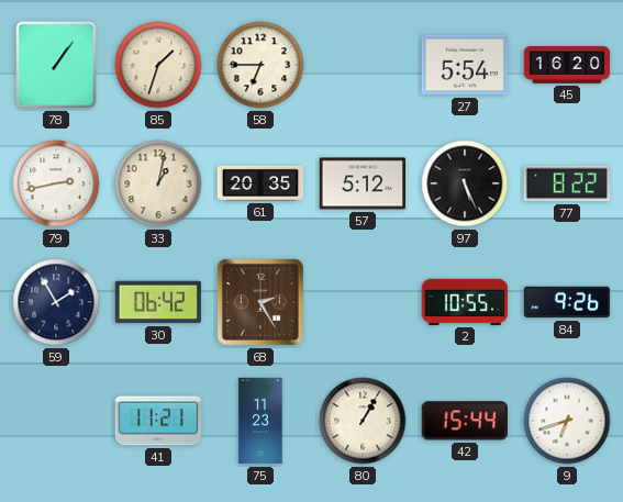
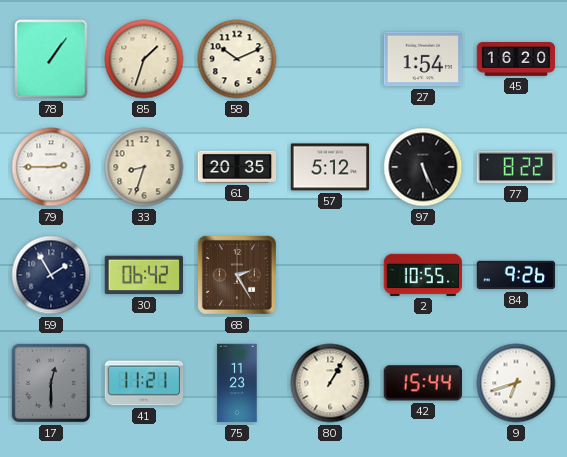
58: 6:45 -> 10:11 (237, 59)
27: 5:54 -> 1:54 (423, 59)
79: 2:43 -> 2:45 (51, 167)
33: 1:02 -> 8:33 (144, 167)
17: none -> 12:30 (51, 383)
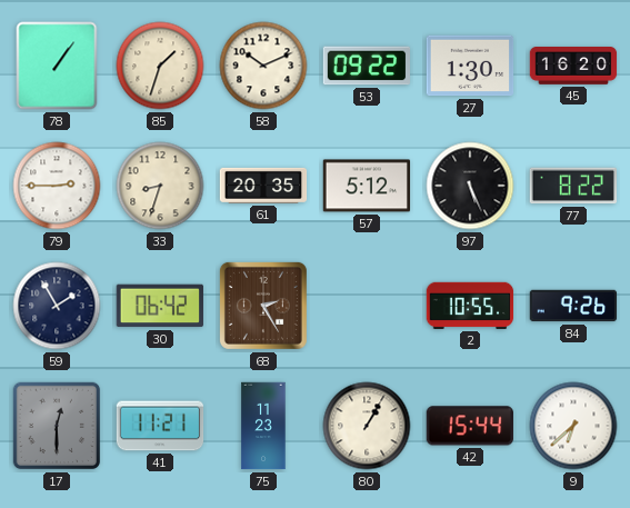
53: none -> 09:22 (366, 66)
27: 1:54 -> 1:30 (470, 66)
9: 6:42 -> 6:38 (573, 426)
